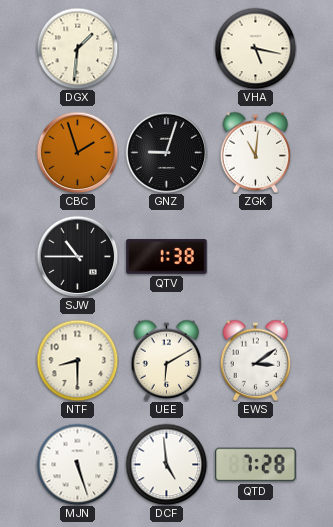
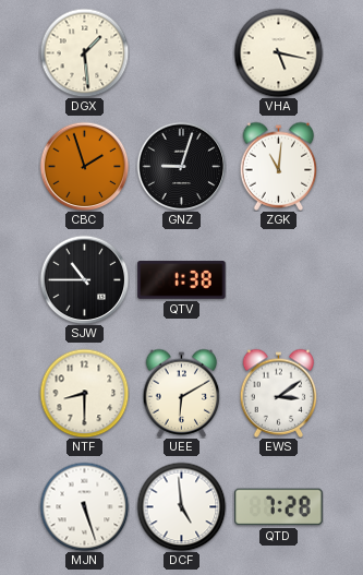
DGX: 1:31 -> 1:29 (84, 52)
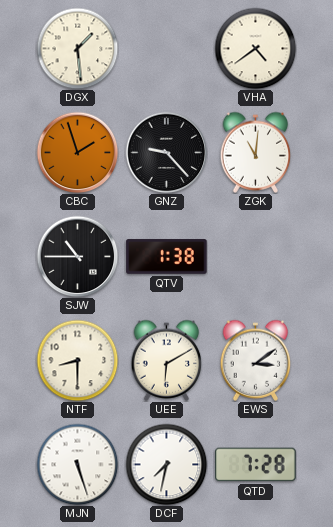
VHA: 5:17 -> 4:39 (255, 48)
GNZ: 9:03 -> 9:23 (166, 152)
DCF: 4:59 -> 7:32 (166, 464)
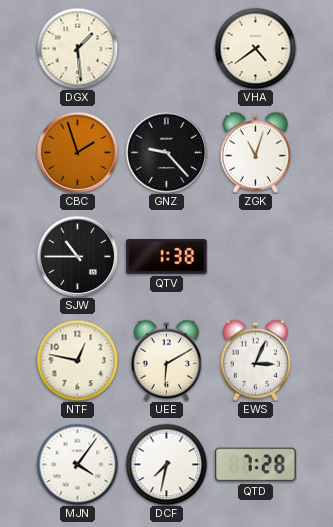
ZGK: 11:01 -> 11:03 (256, 152)
NTF: 8:30 -> 12:47 (77, 360)
EWS: 3:09 -> 3:04 (256, 360)
MJN: 5:27 -> 4:06 (77, 464)
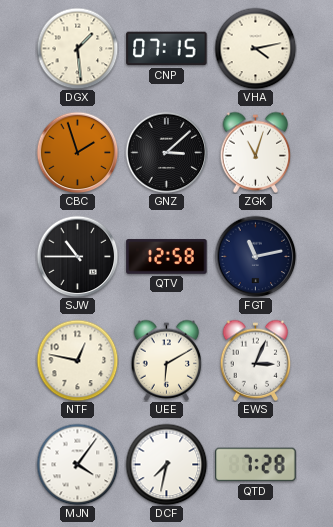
CNP: none -> 07:15 (167, 49)
VHA: 4:39 -> 4:13 (255, 48)
GNZ: 9:23 -> 3:08 (166, 152)
QTV: 1:38 -> 12:58 (167, 257)
FGT: none -> 11:13 (255, 256)
